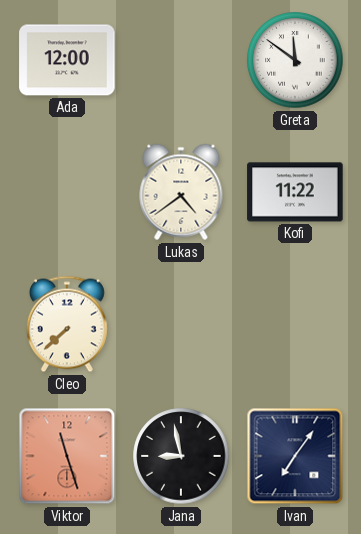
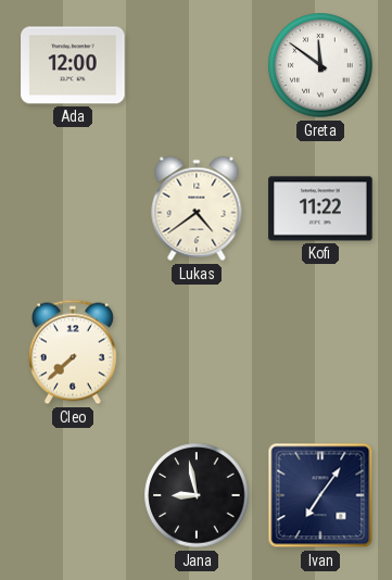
Viktor: 11:27 -> none (67, 456)
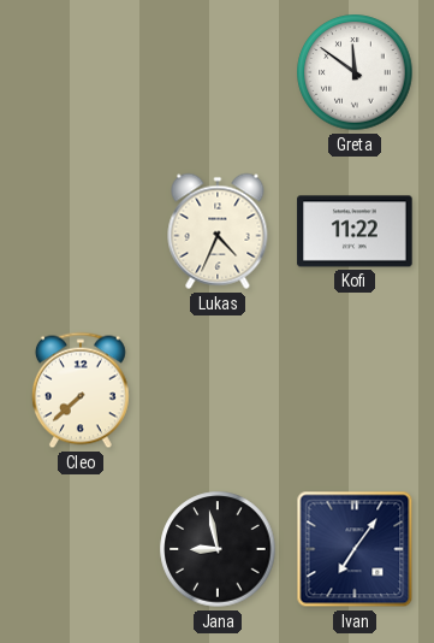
Ada: 12:00 -> none (73, 65)
Lukas: 4:39 -> 4:34 (218, 231)
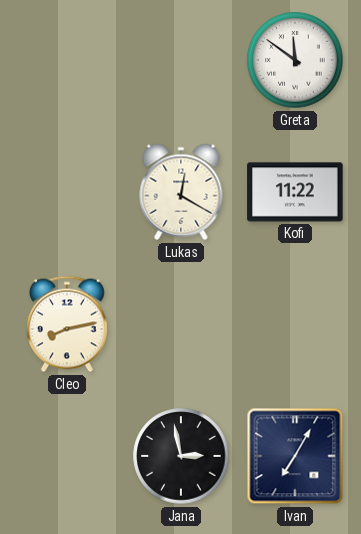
Lukas: 4:34 -> 12:20 (181, 192)
Cleo: 7:38 -> 8:13 (67, 324)
Jana: 8:58 -> 2:58 (181, 456)
Ivan: 7:06 -> 7:05 (295, 456)
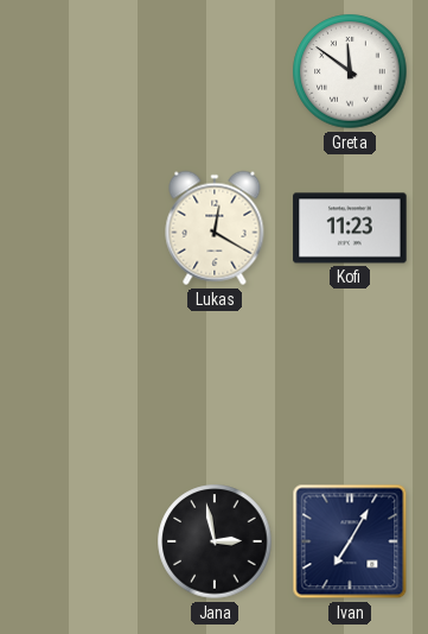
Kofi: 11:22 -> 11:23 (350, 228)
Cleo: 8:13 -> none (67, 324)
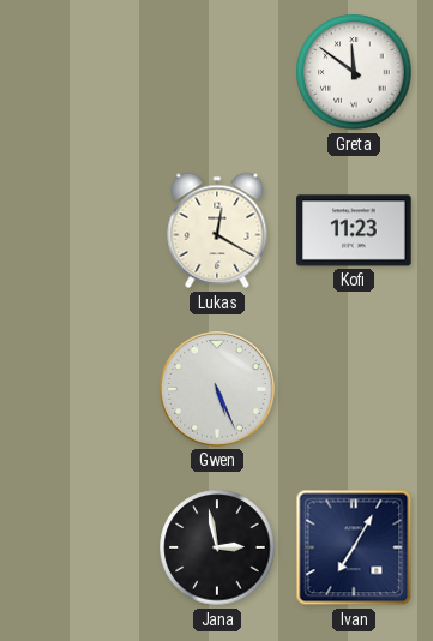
Gwen: none -> 5:26 (217, 389)
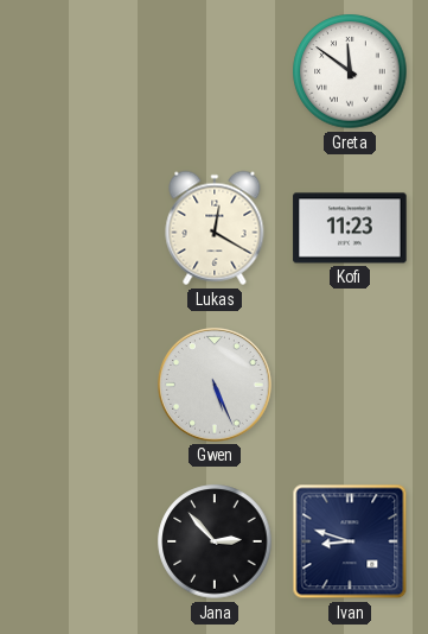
Jana: 2:58 -> 2:53 (215, 541)
Ivan: 7:05 -> 8:48 (350, 541)
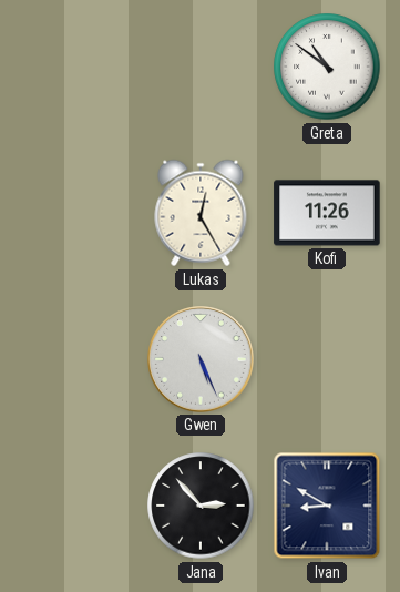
Greta: 11:51 -> 10:51 (327, 67)
Lukas: 12:20 -> 12:25 (201, 213)
Kofi: 11:23 -> 11:26 (327, 213)
Ivan: 8:48 -> 8:50 (327, 506)
